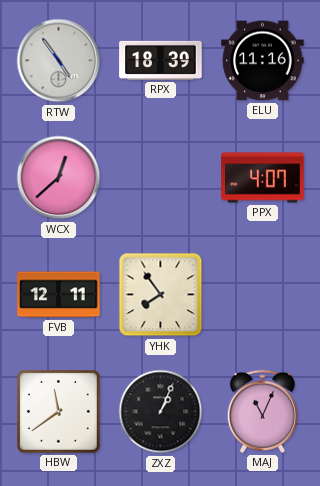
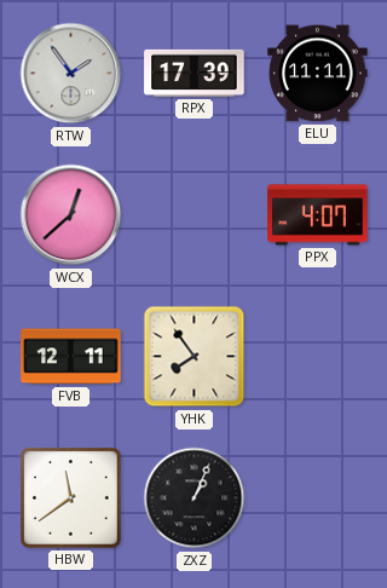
RTW: 4:54 -> 1:54 (71, 74)
RPX: 18:39 -> 17:39 (195, 73)
ELU: 11:16 -> 11:11 (318, 74)
MAJ: 11:04 -> none (262, 411)
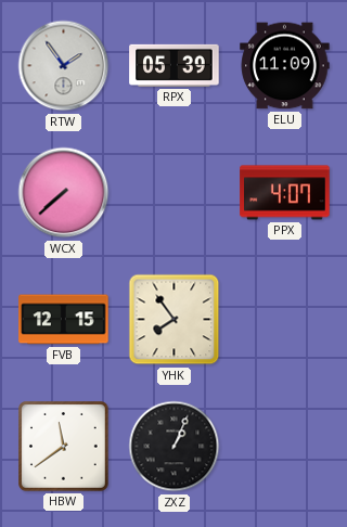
RPX: 17:39 -> 05:39 (175, 65)
ELU: 11:11 -> 11:09 (285, 66)
WCX: 12:38 -> 7:38 (64, 193)
FVB: 12:11 -> 12:15 (64, 320)
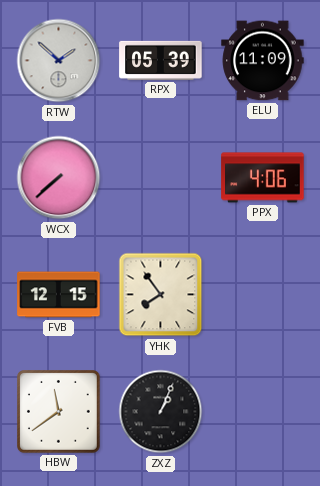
RTW: 1:54 -> 1:52 (59, 61)
PPX: 4:07 -> 4:06 (263, 178)
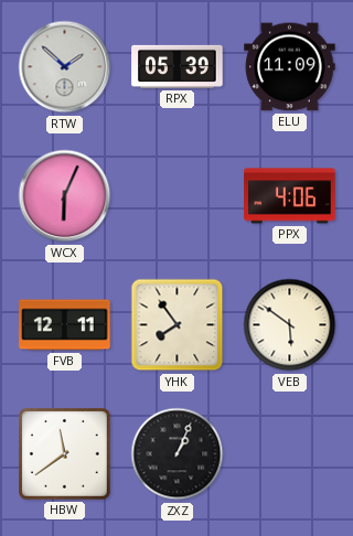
WCX: 7:38 -> 6:04 (65, 196)
FVB: 12:15 -> 12:11 (65, 325)
VEB: none -> 5:51 (290, 325)
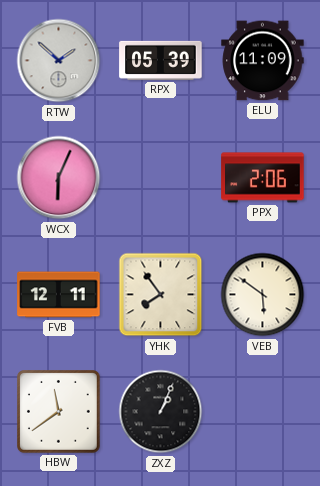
PPX: 4:06 -> 2:06 (263, 178)
